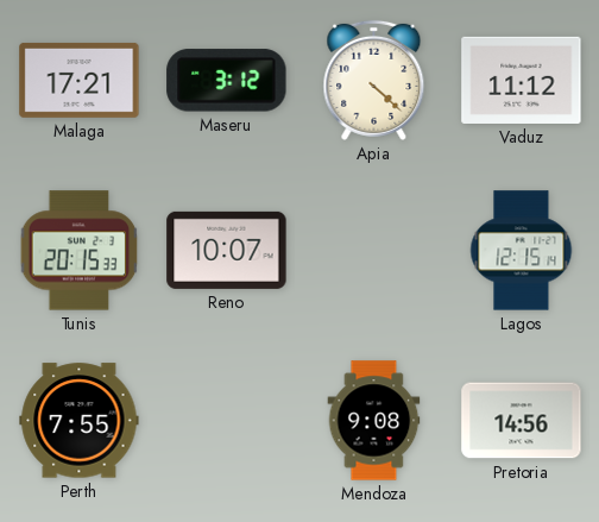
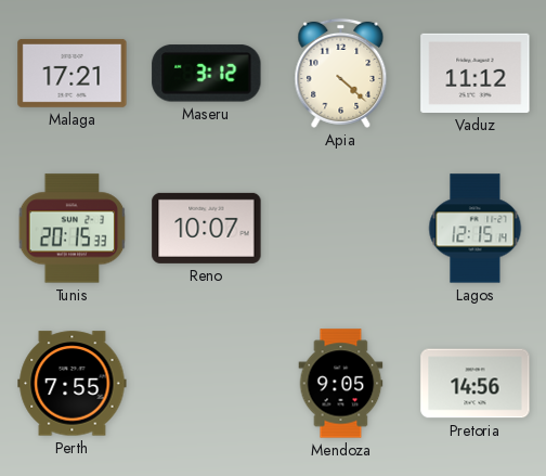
Mendoza: 9:08 -> 9:05 (341, 384)
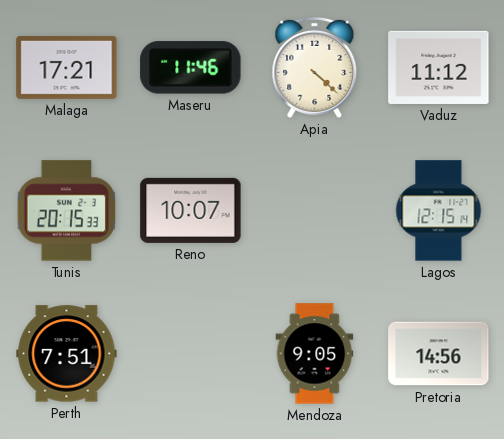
Maseru: 3:12 -> 11:46 (191, 68)
Perth: 7:55 -> 7:51 (67, 354)
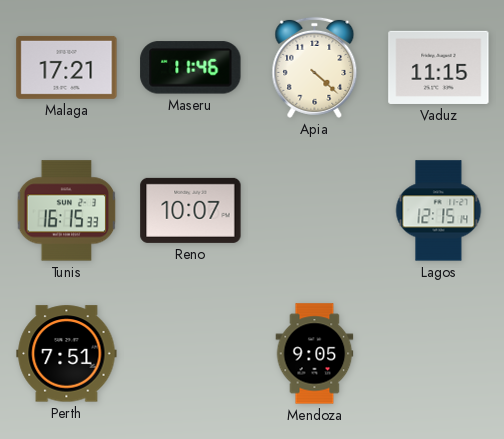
Vaduz: 11:12 -> 11:15 (439, 67)
Tunis: 20:15 -> 16:15 (67, 211)
Pretoria: 14:56 -> none (439, 354)
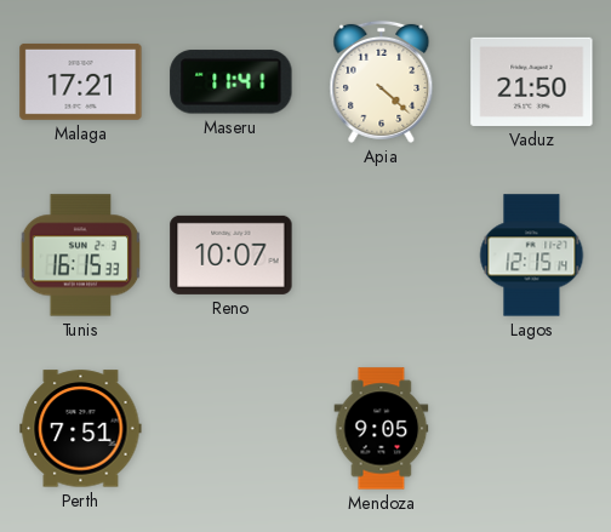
Maseru: 11:46 -> 11:41 (232, 82)
Vaduz: 11:15 -> 21:50 (532, 81)
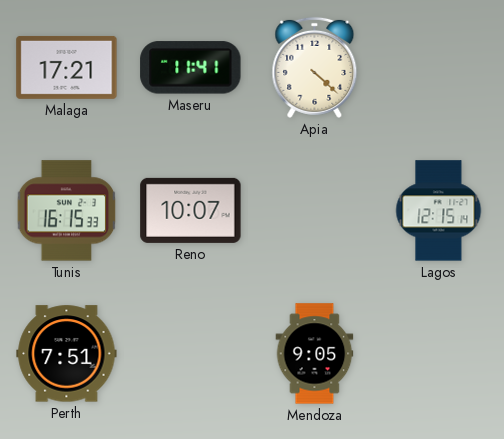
Vaduz: 21:50 -> none (532, 81)
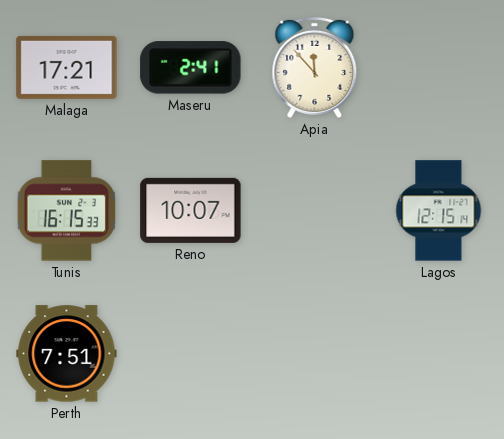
Maseru: 11:41 -> 2:41 (191, 68)
Apia: 4:22 -> 11:53 (315, 67)
Mendoza: 9:05 -> none (315, 354)
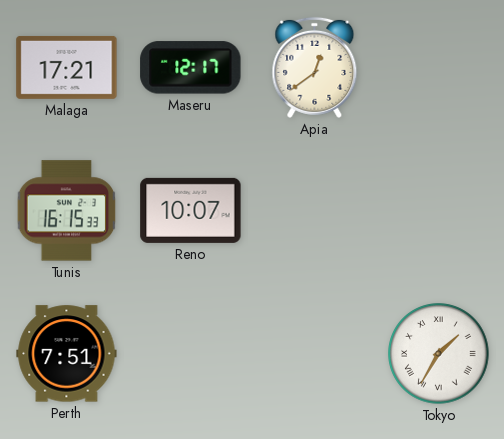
Maseru: 2:41 -> 12:17 (191, 68)
Apia: 11:53 -> 12:39 (315, 67)
Lagos: 12:15 -> none (439, 211)
Tokyo: none -> 1:35 (439, 354)
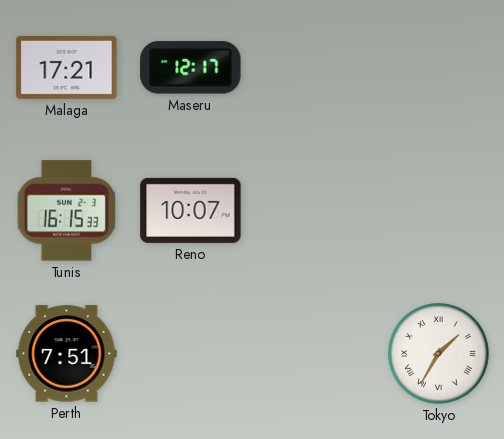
Apia: 12:39 -> none (315, 67)
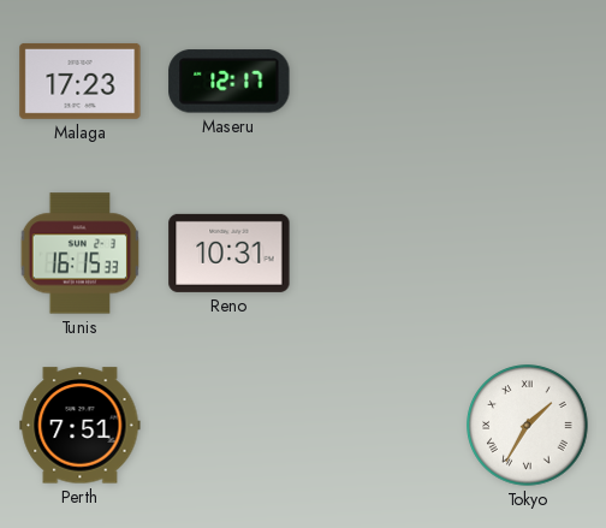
Malaga: 17:21 -> 17:23 (81, 81)
Reno: 10:07 -> 10:31 (230, 253)
